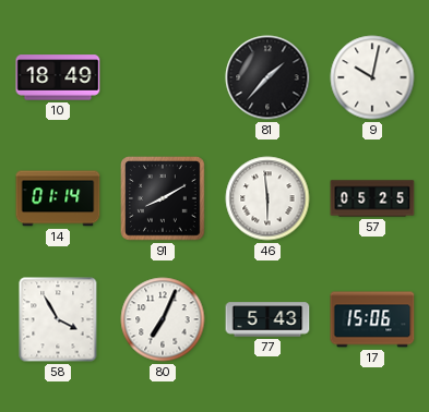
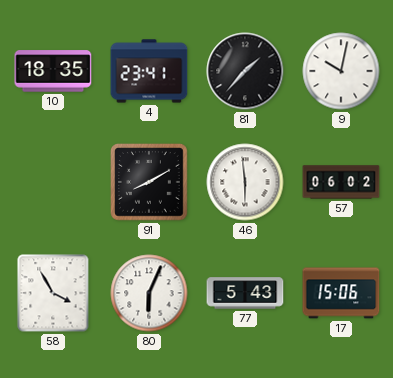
10: 18:49 -> 18:35 (53, 71)
4: none -> 23:41 (149, 71)
14: 01:14 -> none (58, 198)
57: 05:25 -> 06:02 (341, 182)
80: 7:04 -> 6:04 (149, 293)
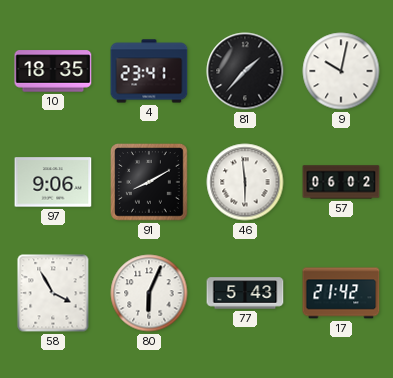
97: none -> 9:06 (53, 182)
17: 15:06 -> 21:42 (341, 293)
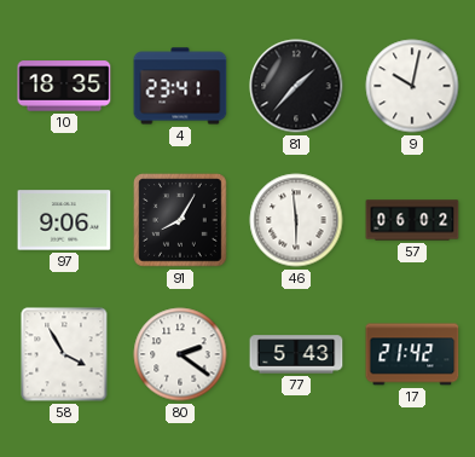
91: 8:10 -> 8:05 (181, 221)
80: 6:04 -> 2:21 (180, 354)
